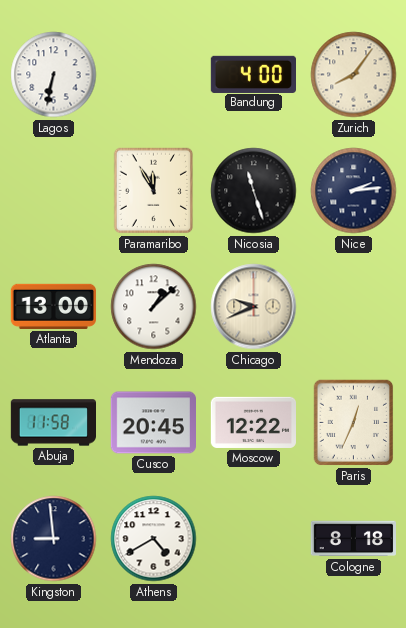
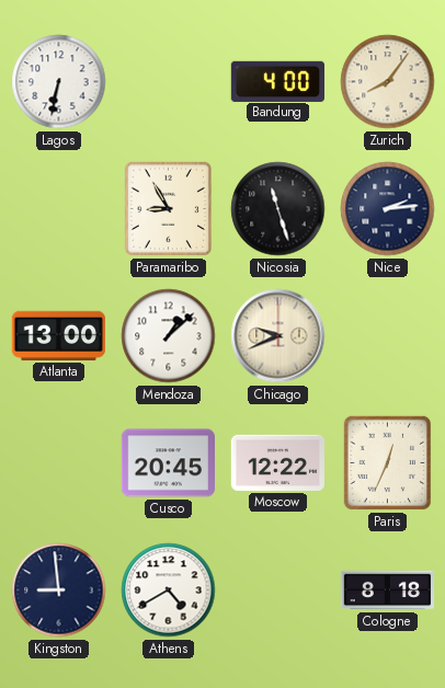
Paramaribo: 11:55 -> 8:55 (169, 209)
Abuja: 11:58 -> none (53, 423)
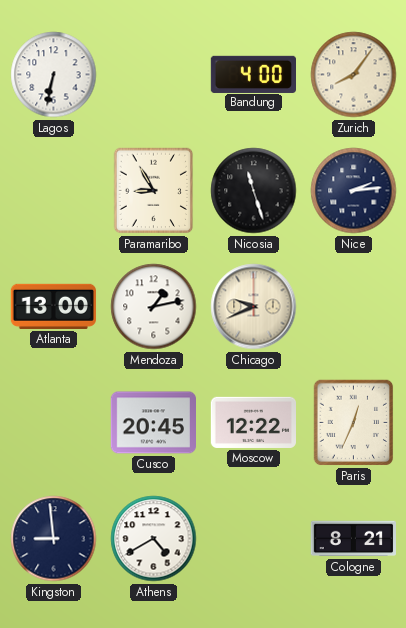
Mendoza: 1:08 -> 1:13 (154, 307)
Cologne: 8:18 -> 8:21 (353, 539)
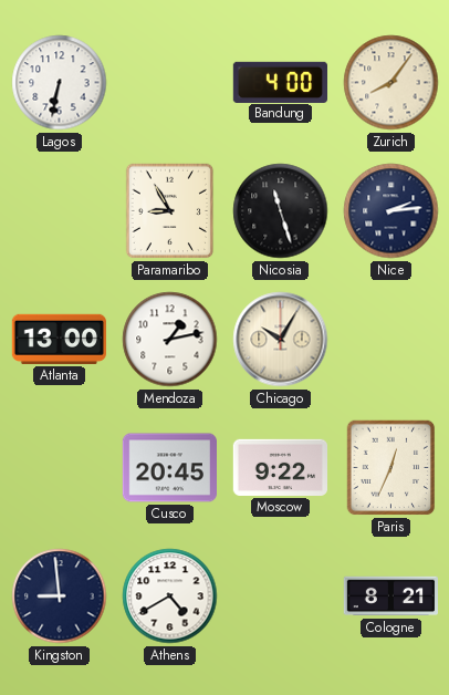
Chicago: 9:41 -> 10:05 (281, 340)
Moscow: 12:22 -> 9:22 (280, 467)
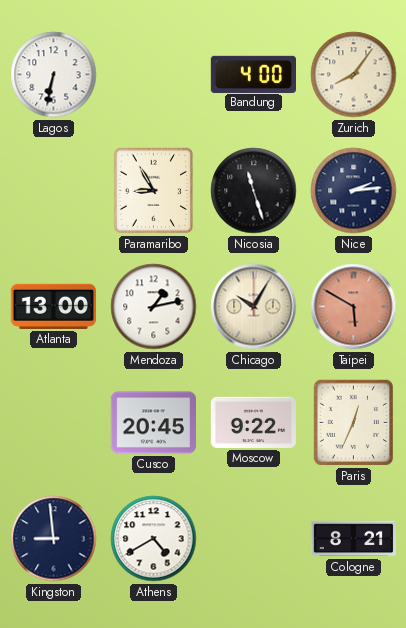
Taipei: none -> 5:50 (354, 307)
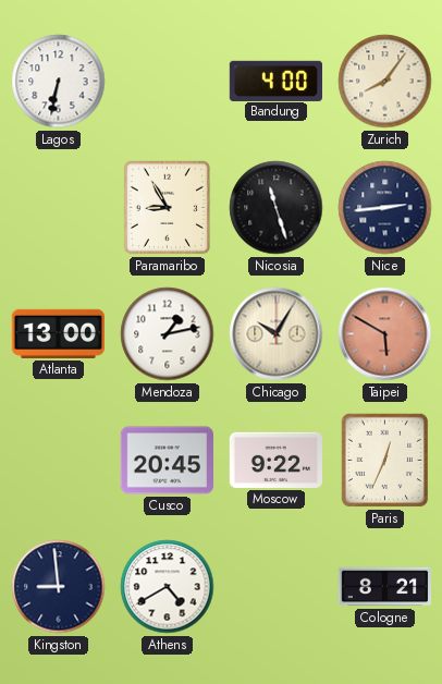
Nice: 2:14 -> 2:44 (385, 208)
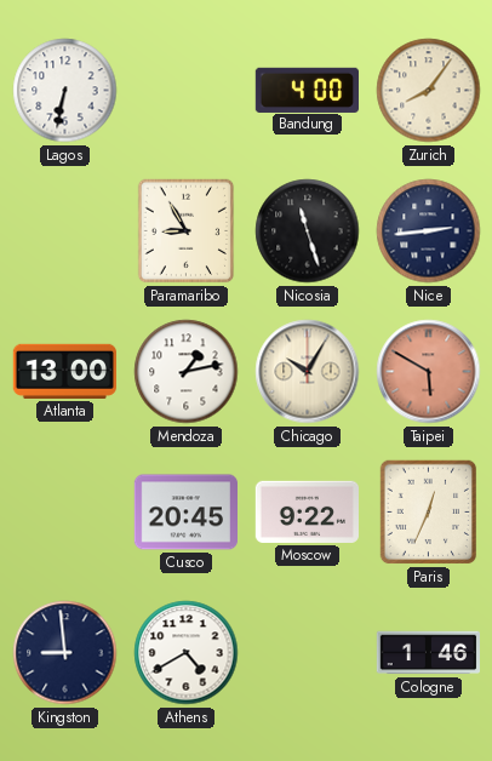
Cologne: 8:21 -> 1:46 (428, 653)
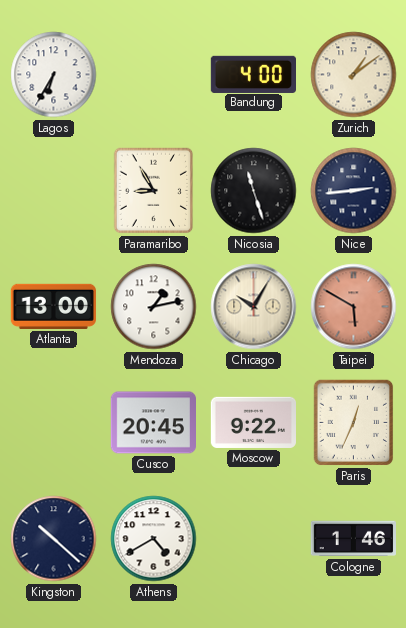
Lagos: 6:32 -> 6:35 (54, 75)
Zurich: 8:06 -> 1:09 (354, 75)
Kingston: 8:59 -> 10:22 (54, 539)
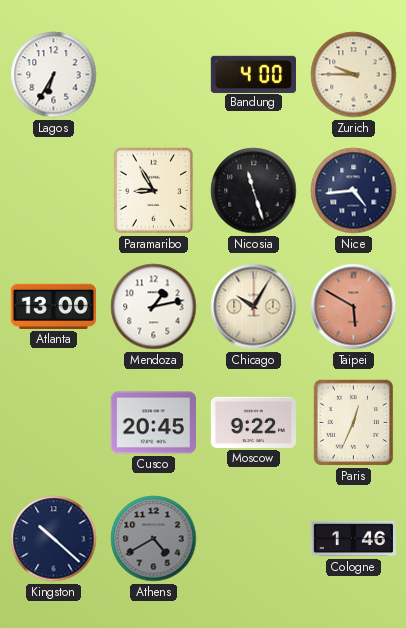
Zurich: 1:09 -> 9:45 (354, 75)
Nice: 2:44 -> 4:44 (354, 191)
Athens dial: white -> grey (154, 539)
